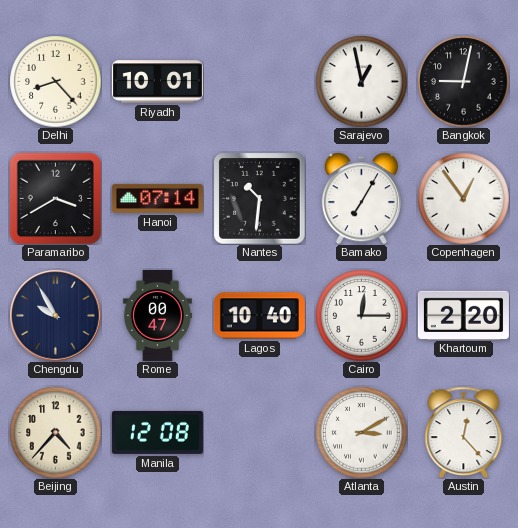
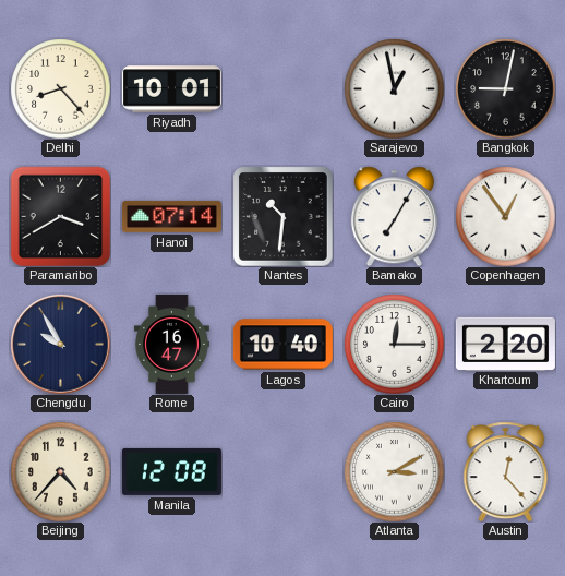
Rome: 00:47 -> 16:47 (171, 344)
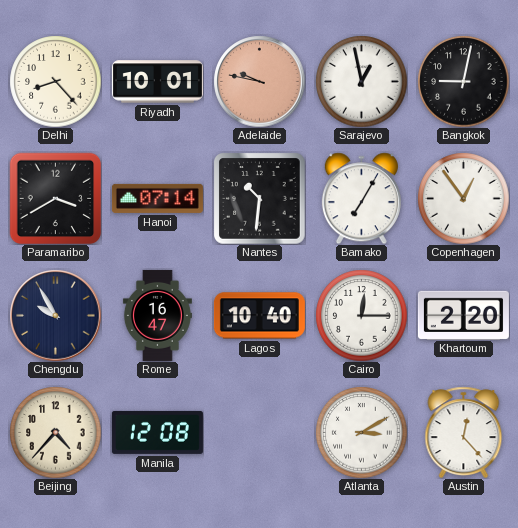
Adelaide: none -> 9:47 (259, 81)
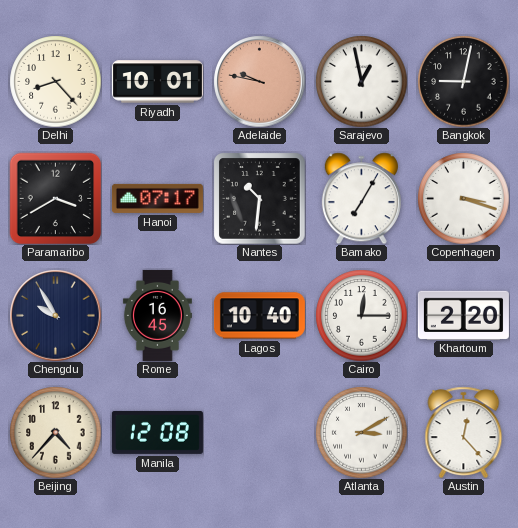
Hanoi: 07:14 -> 07:17 (157, 198)
Copenhagen: 12:54 -> 3:18 (463, 198)
Rome: 16:47 -> 16:45 (157, 315)
